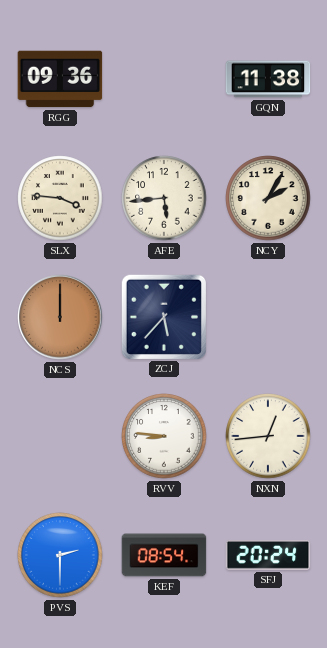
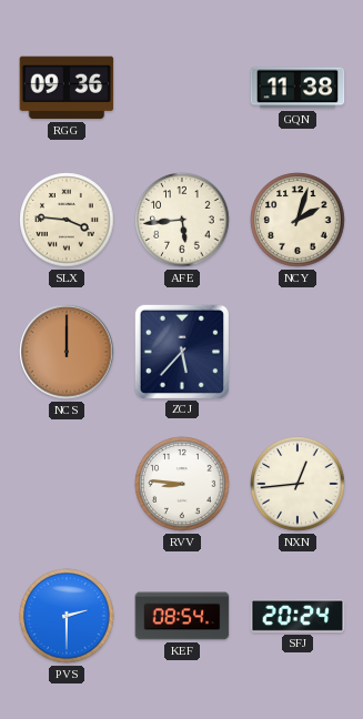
NCY: 2:05 -> 2:03 (298, 220)
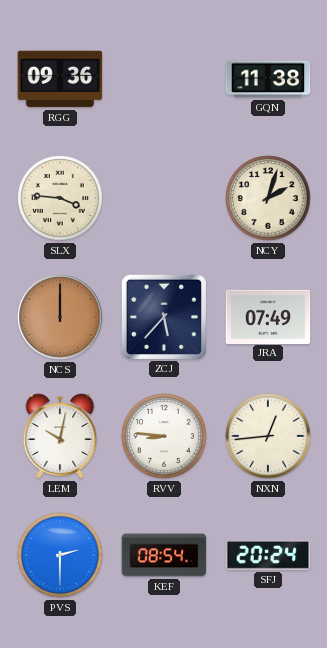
AFE: 5:44 -> none (182, 220)
JRA: none -> 07:49 (268, 316)
LEM: none -> 10:02 (60, 436)
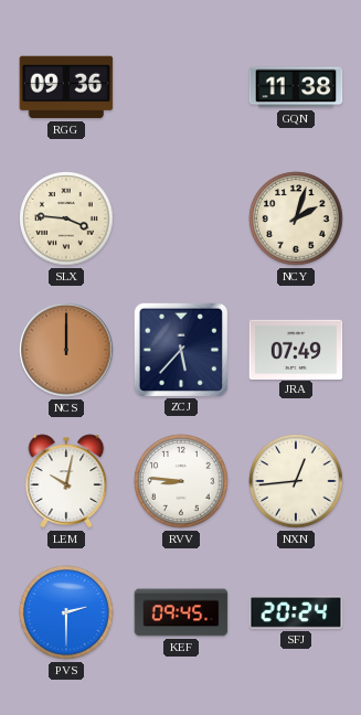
KEF: 08:54 -> 09:45 (181, 612)
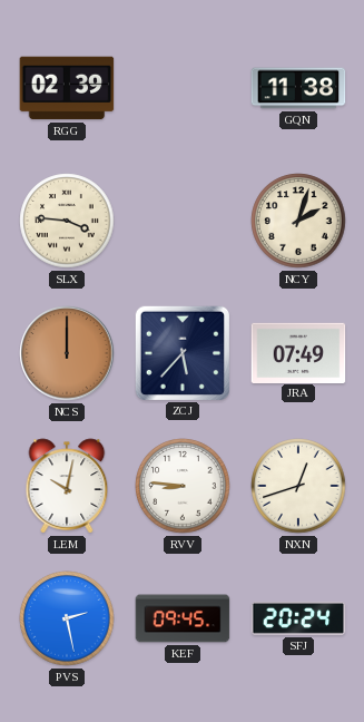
RGG: 09:36 -> 02:39 (67, 88)
NXN: 12:44 -> 12:42 (298, 486)
PVS: 2:30 -> 2:28 (67, 618)
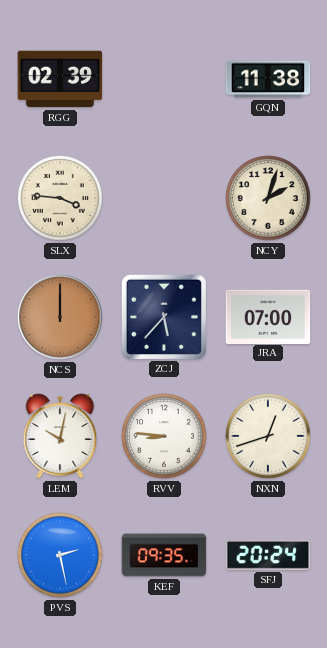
JRA: 07:49 -> 07:00 (268, 316)
KEF: 09:45 -> 09:35 (164, 555)
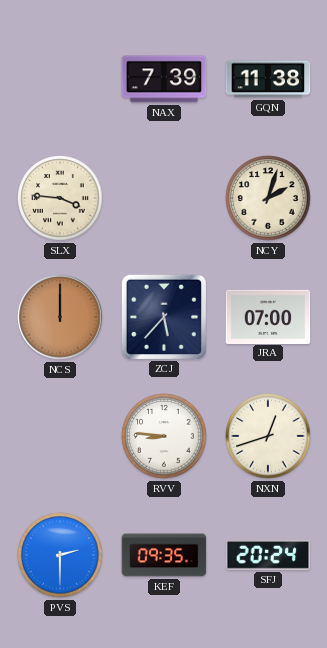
RGG: 02:39 -> none (60, 79)
NAX: none -> 7:39 (164, 79)
LEM: 10:02 -> none (60, 436)
PVS: 2:28 -> 2:30 (60, 555)
